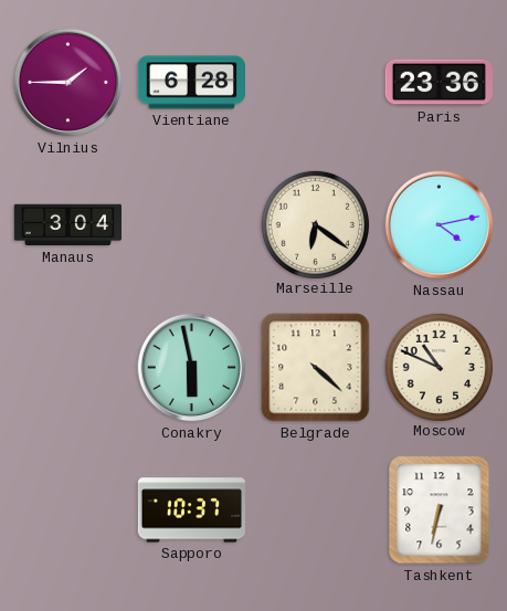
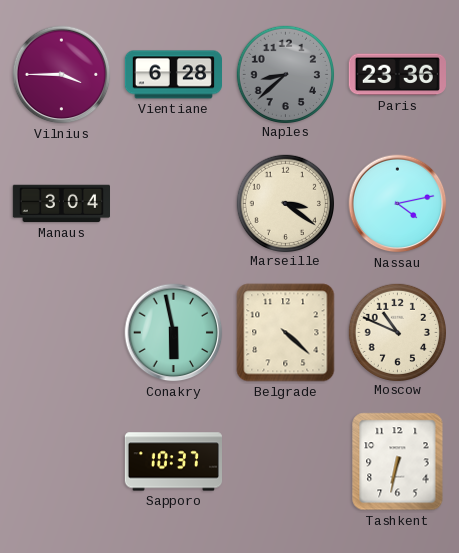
Vilnius: 1:45 -> 3:45 (62, 75)
Naples: none -> 8:38 (285, 74)
Marseille: 6:21 -> 3:21 (285, 203)
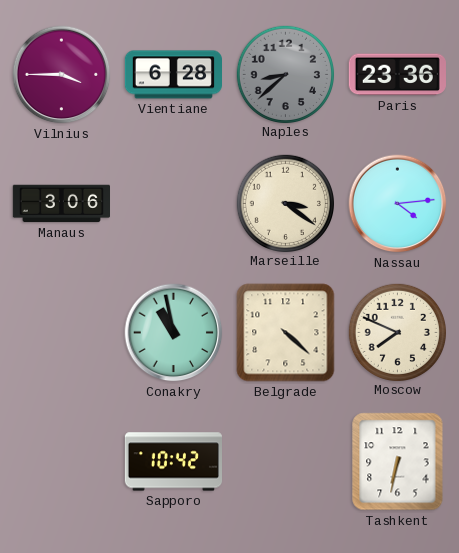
Manaus: 3:04 -> 3:06 (61, 204)
Nassau: 4:13 -> 4:14 (398, 204)
Conakry: 5:58 -> 10:58 (174, 333)
Moscow: 10:49 -> 7:49 (397, 332)
Sapporo: 10:37 -> 10:42 (173, 462)
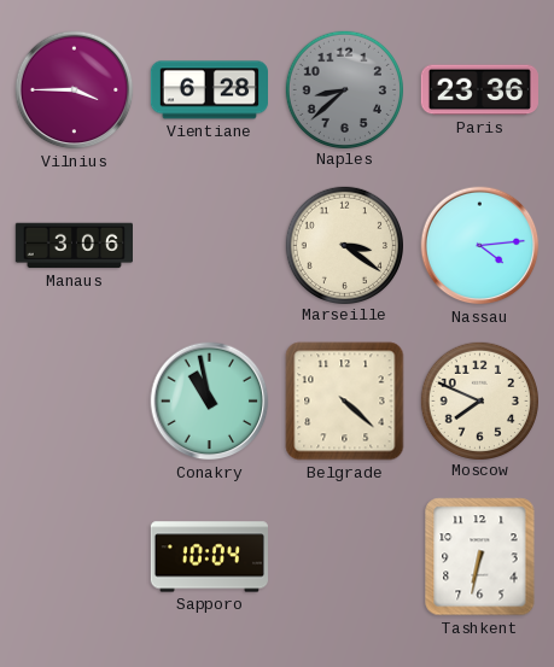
Sapporo: 10:42 -> 10:04 (209, 557)
